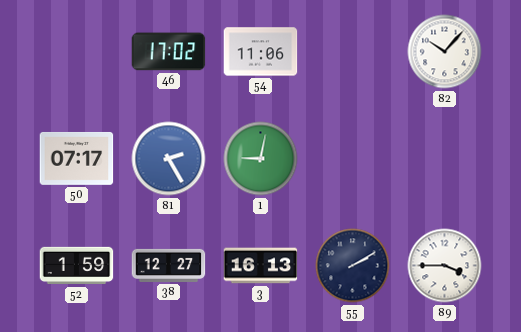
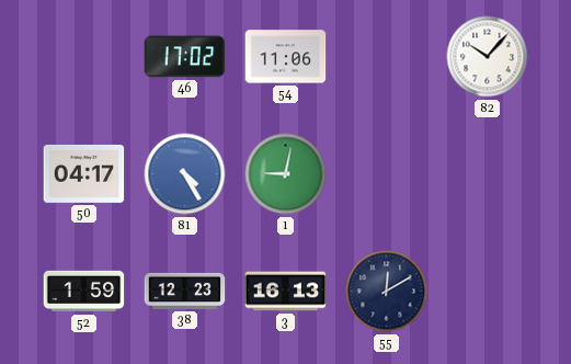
50: 07:17 -> 04:17 (84, 173)
81: 2:25 -> 4:25 (185, 174)
38: 12:27 -> 12:23 (185, 291)
55: 2:10 -> 12:10 (387, 292)
89: 3:45 -> none (445, 266)
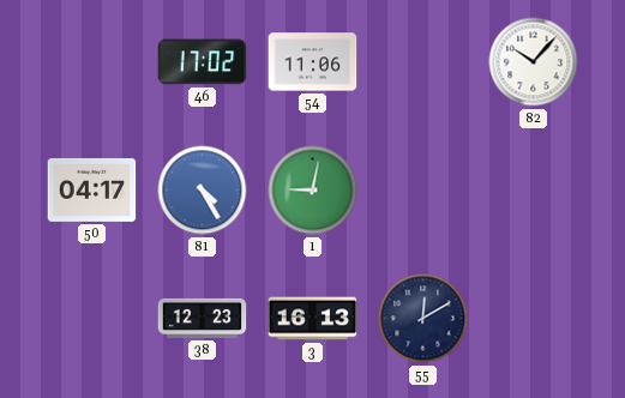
52: 1:59 -> none (84, 292)
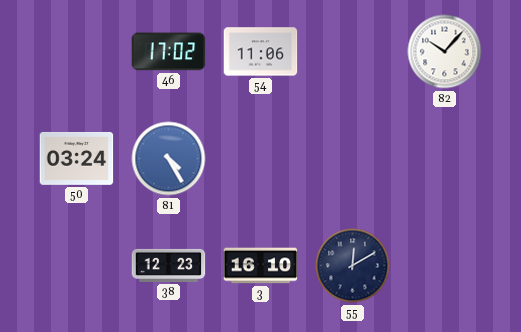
50: 04:17 -> 03:24 (77, 158)
1: 9:02 -> none (313, 191)
3: 16:13 -> 16:10 (261, 266)
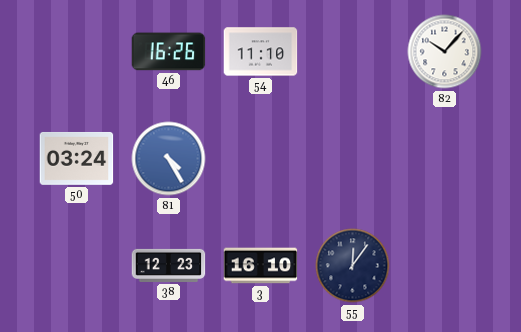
46: 17:02 -> 16:26 (169, 52)
54: 11:06 -> 11:10 (261, 52)
55: 12:10 -> 12:06 (353, 266)
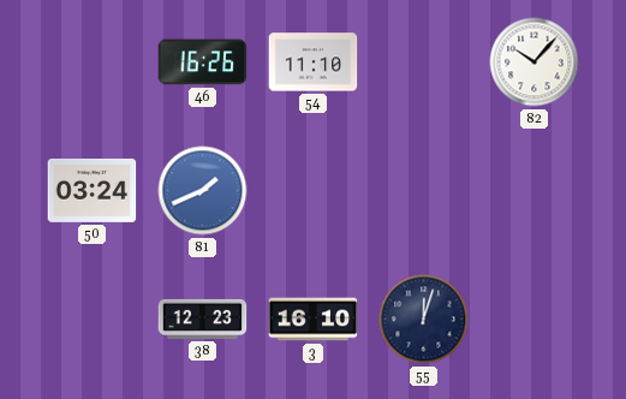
81: 4:25 -> 1:41 (203, 191)
55: 12:06 -> 12:03 (424, 320)
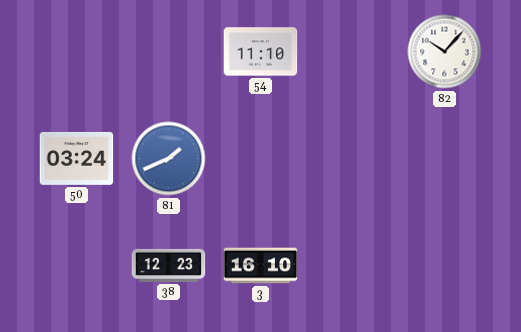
46: 16:26 -> none (203, 62)
55: 12:03 -> none (424, 320)
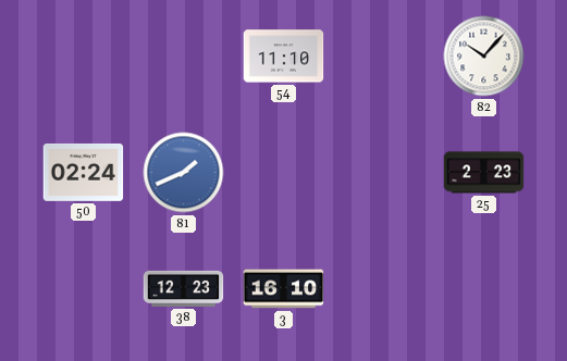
50: 03:24 -> 02:24 (84, 172)
25: none -> 2:23 (484, 173)
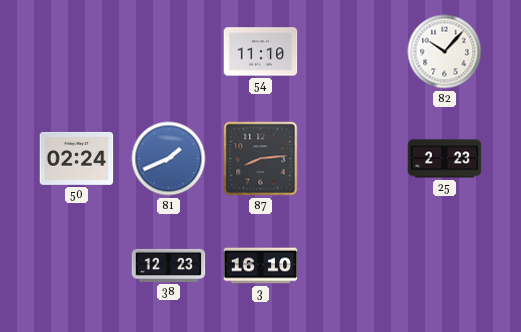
87: none -> 8:14 (261, 159)
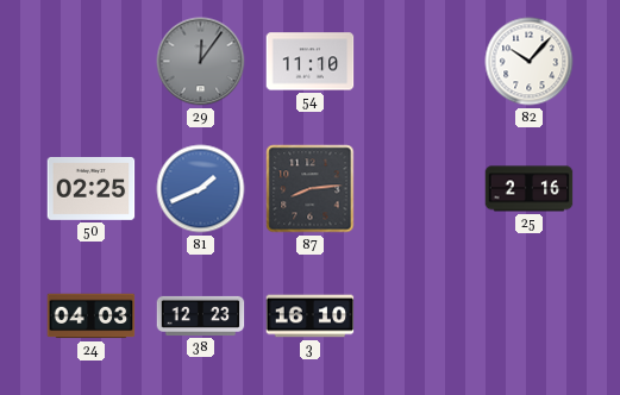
29: none -> 12:06 (201, 62)
50: 02:24 -> 02:25 (92, 188)
25: 2:23 -> 2:16 (530, 189)
24: none -> 04:03 (92, 316)
